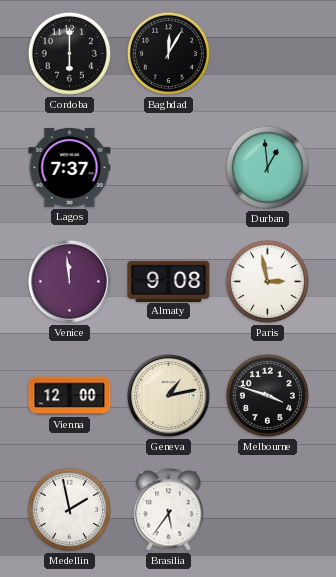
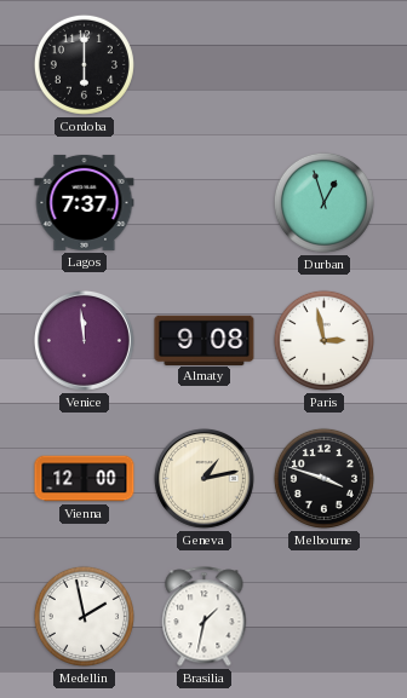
Baghdad: 12:05 -> none (168, 53)
Durban: 12:59 -> 12:57 (323, 202)
Brasilia: 5:36 -> 1:32 (205, 617)
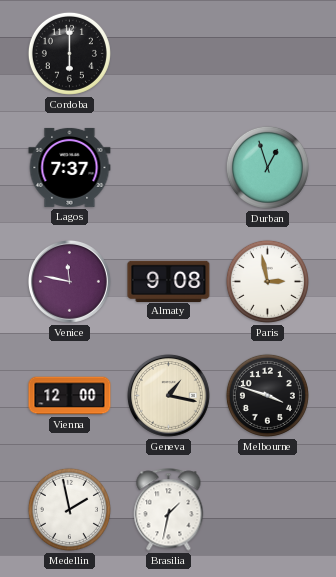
Venice: 11:59 -> 11:47 (69, 281)
Geneva: 1:13 -> 1:17 (168, 395)
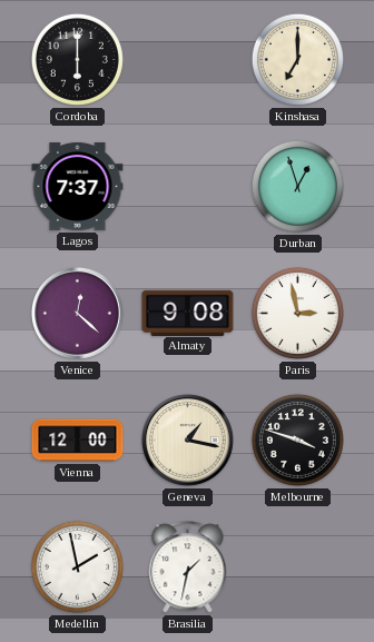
Kinshasa: none -> 7:00 (297, 59)
Venice: 11:47 -> 12:22 (77, 313)
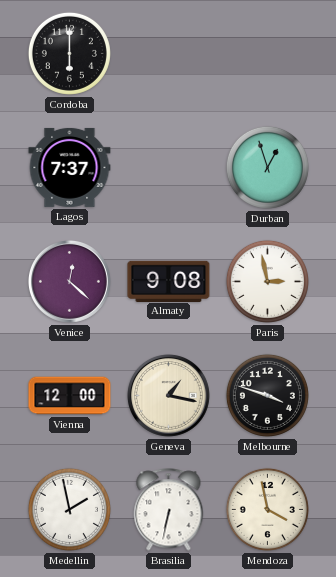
Kinshasa: 7:00 -> none (297, 59)
Brasilia: 1:32 -> 6:32 (169, 510)
Mendoza: none -> 3:58 (267, 509)
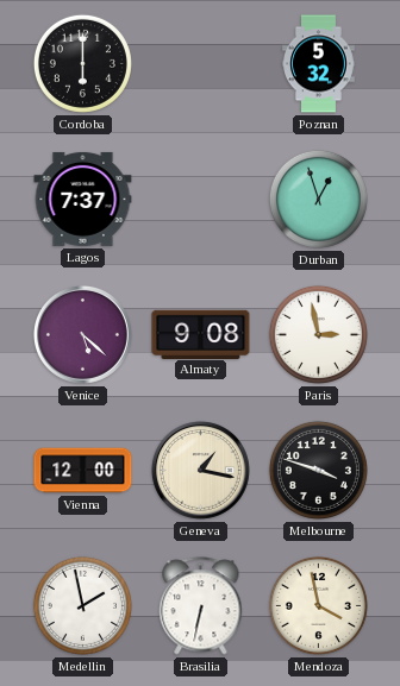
Poznan: none -> 5:32 (319, 64)
Venice: 12:22 -> 5:22 (82, 334)
